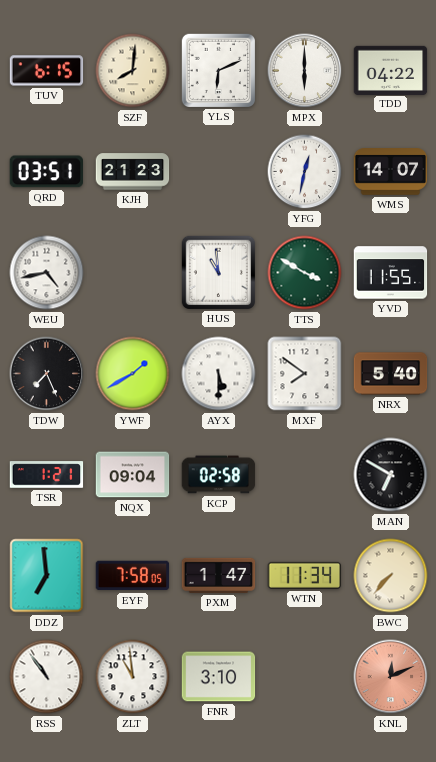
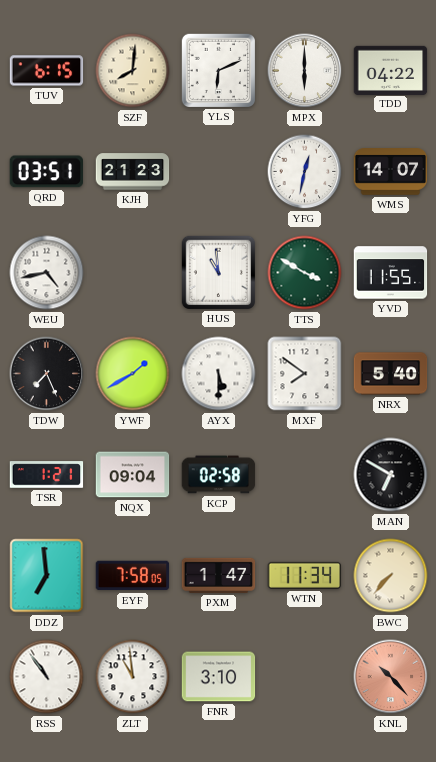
KNL: 12:11 -> 10:23 (391, 677)
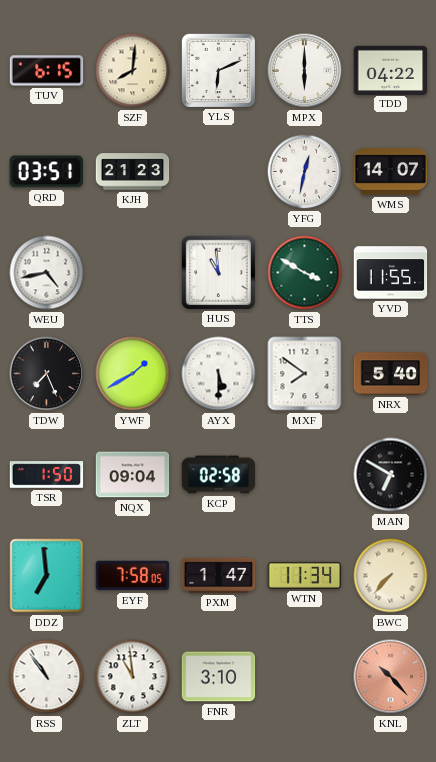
TSR: 1:21 -> 1:50 (47, 475)
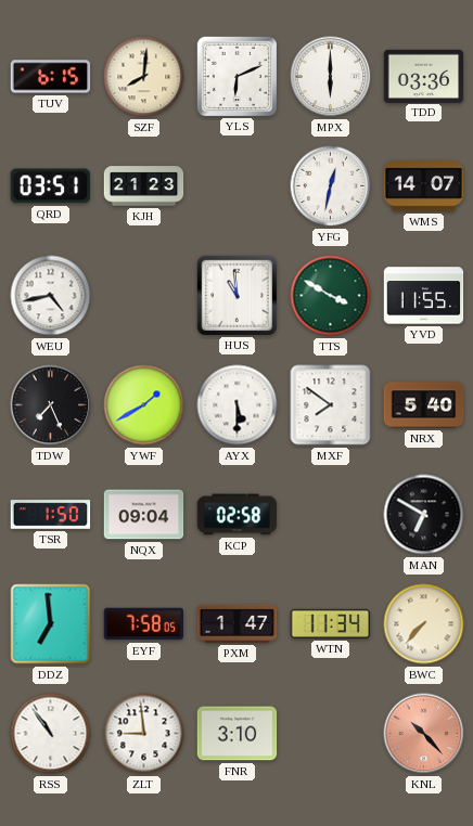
TDD: 04:22 -> 03:36 (424, 76)
ZLT: 10:59 -> 8:59 (144, 734)
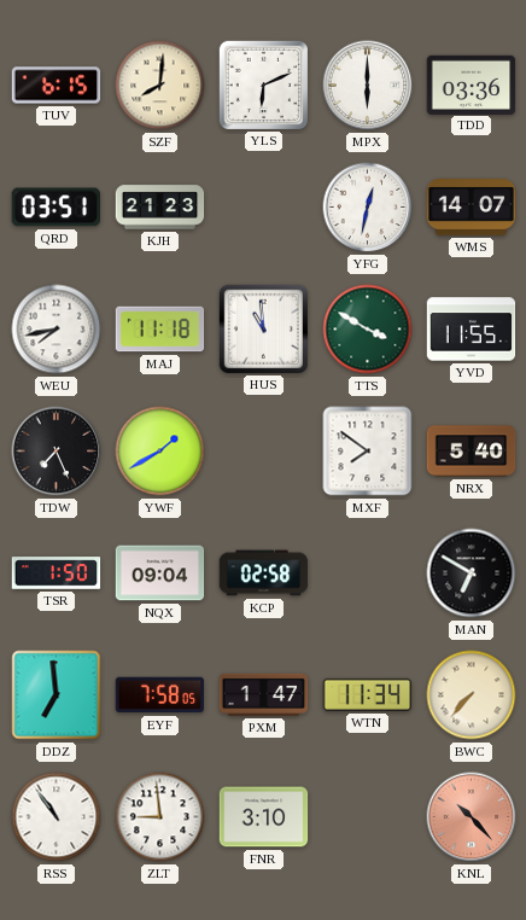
WEU: 4:43 -> 7:43 (57, 330)
MAJ: none -> 11:18 (160, 330)
AYX: 5:30 -> none (238, 405)
